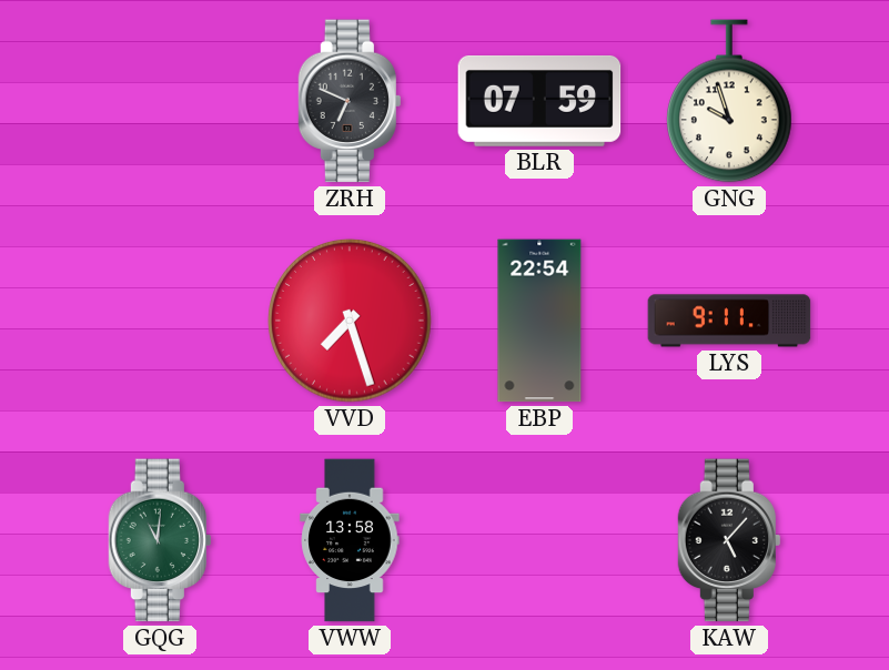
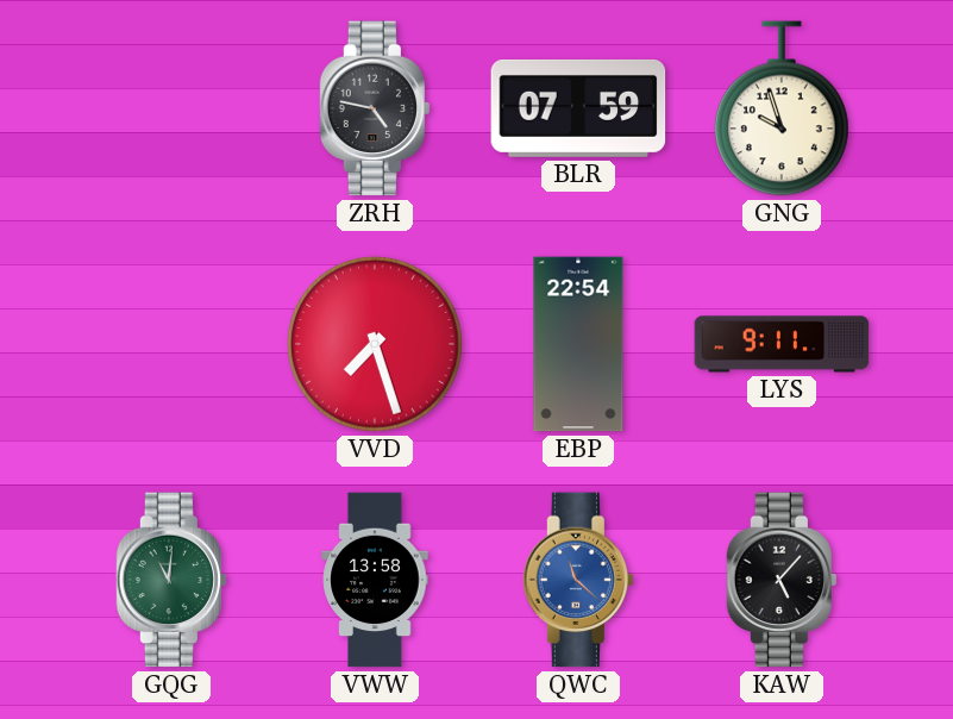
ZRH: 6:49 -> 4:47 (374, 108)
QWC: none -> 11:22 (577, 580)
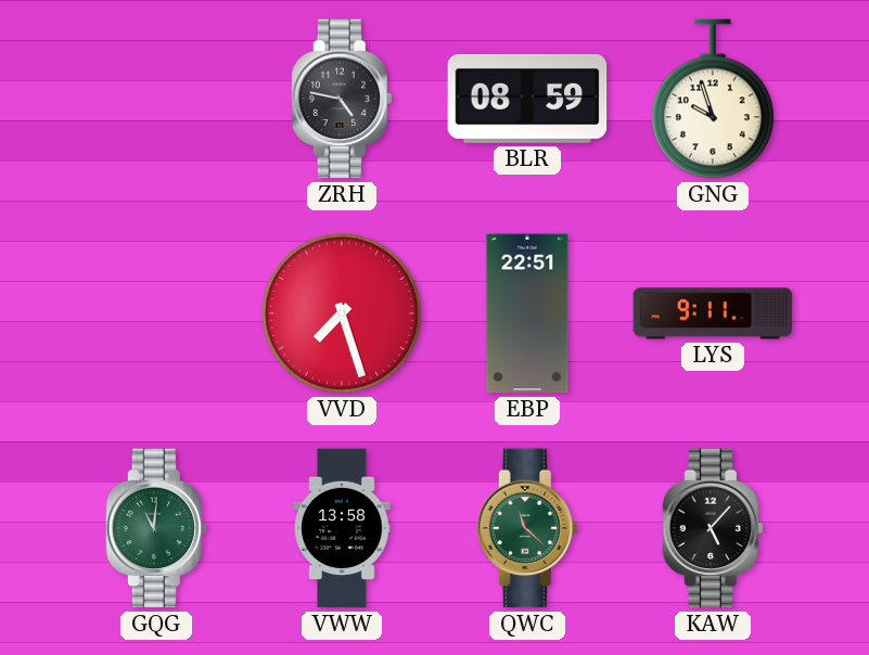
BLR: 07:59 -> 08:59 (527, 99)
EBP: 22:54 -> 22:51 (527, 313)
QWC dial: blue -> green (526, 528)
